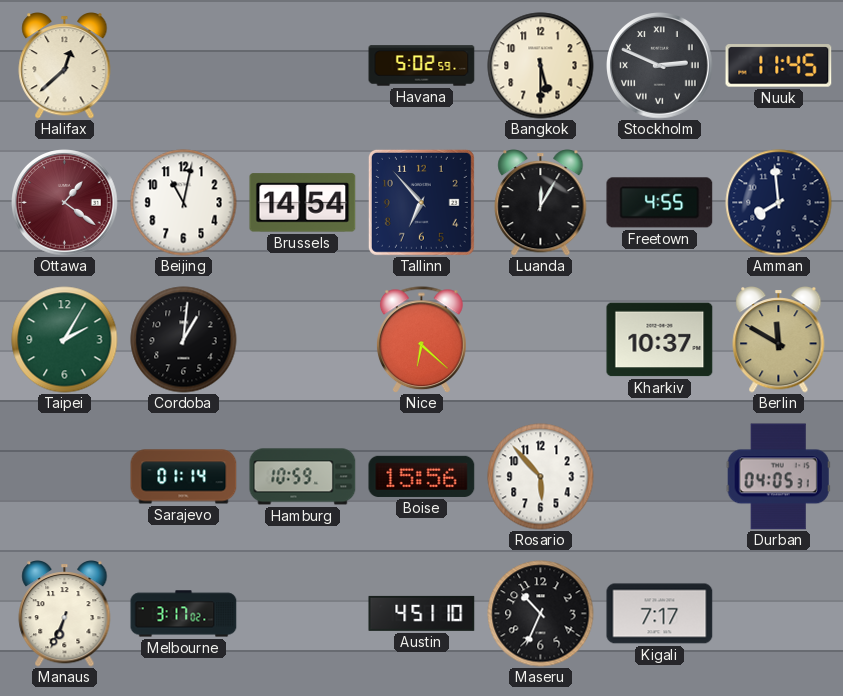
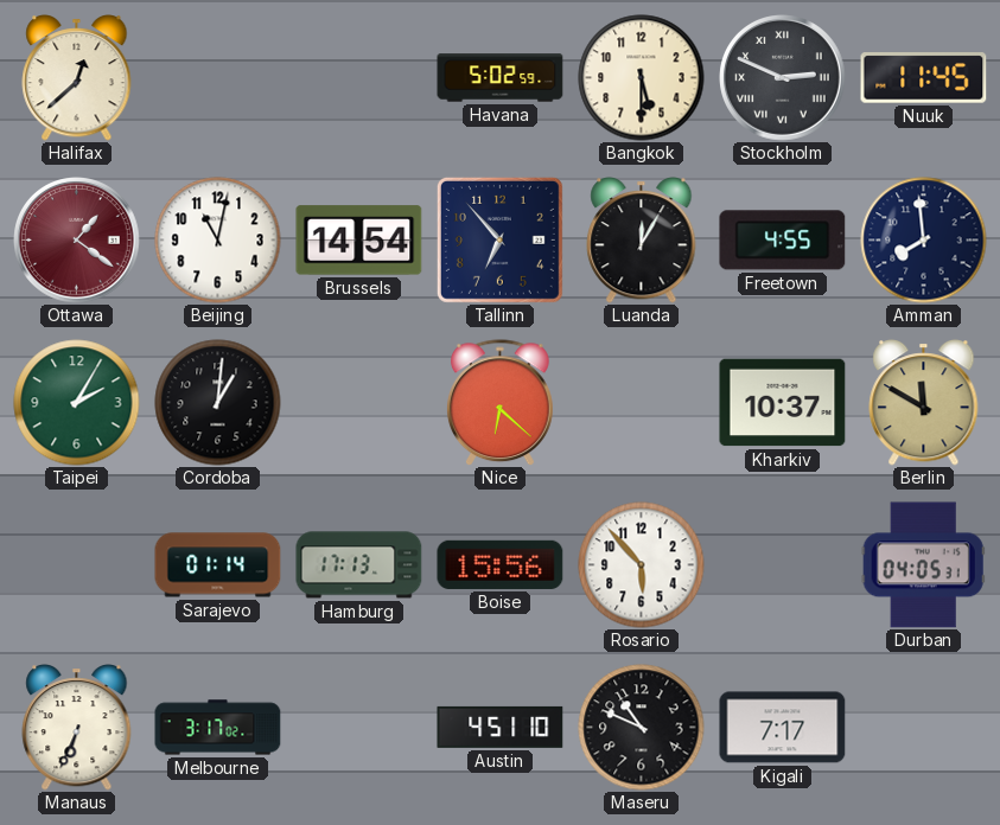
Hamburg: 10:59 -> 17:13 (359, 565)
Maseru: 10:34 -> 10:49 (642, 728)
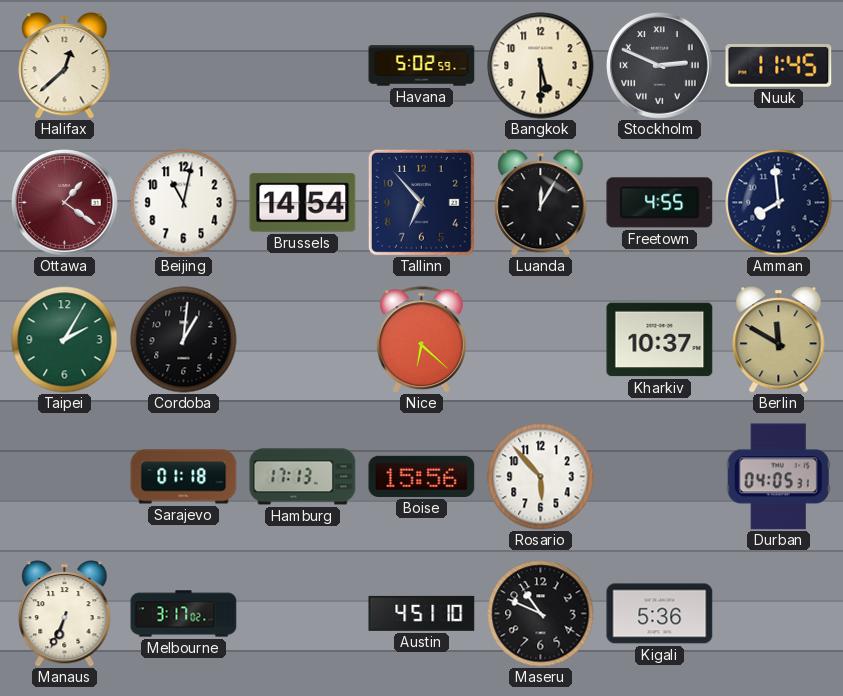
Sarajevo: 01:14 -> 01:18 (184, 477)
Kigali: 7:17 -> 5:36 (660, 614)
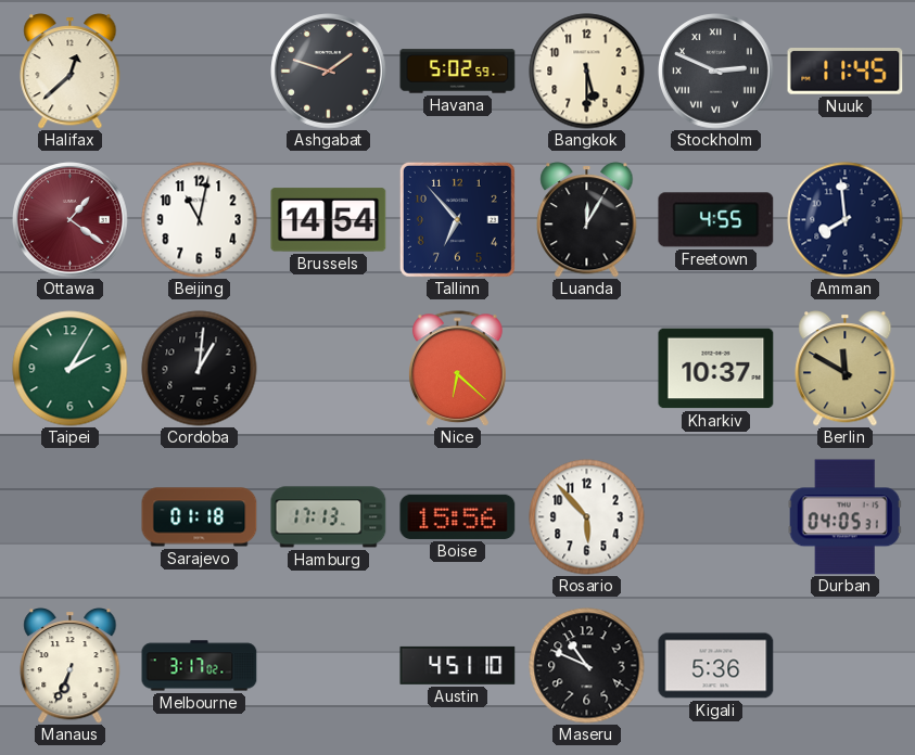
Ashgabat: none -> 1:48 (329, 72)
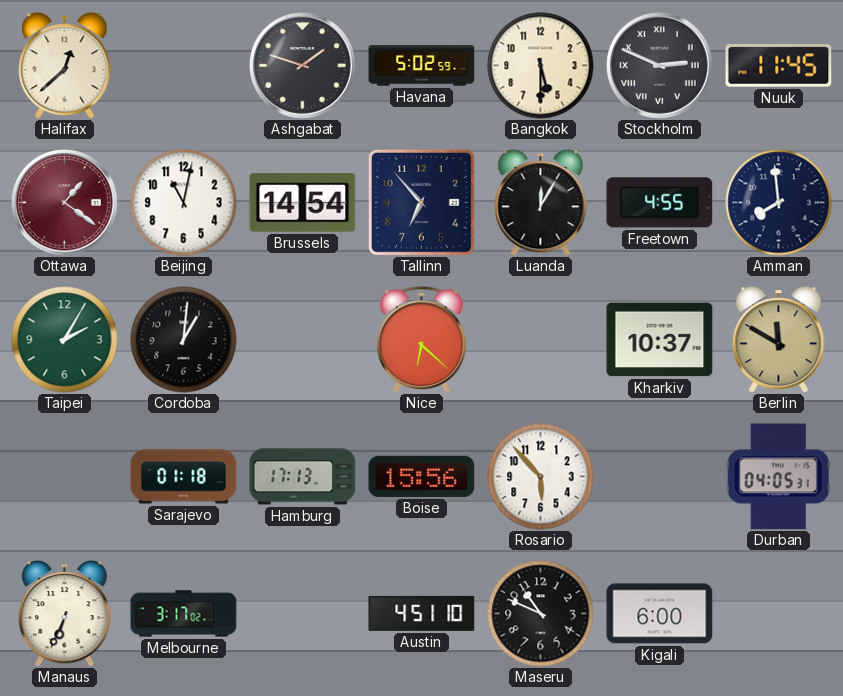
Kigali: 5:36 -> 6:00 (660, 614)
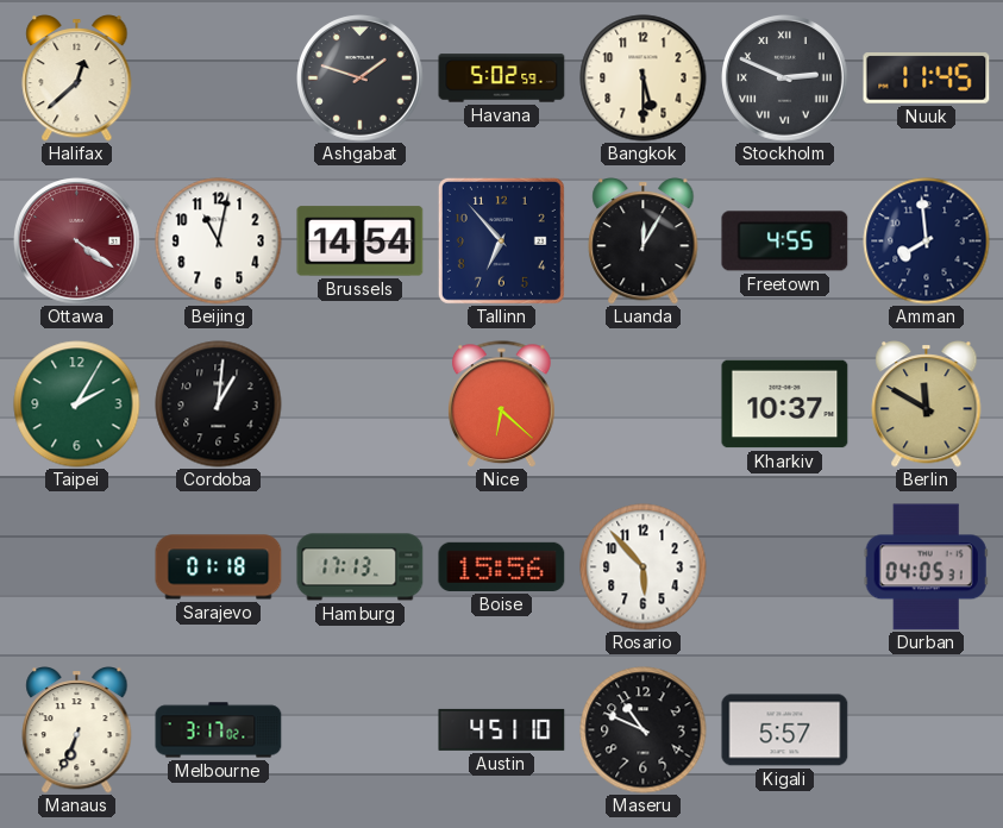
Ottawa: 1:21 -> 4:21 (77, 241)
Kigali: 6:00 -> 5:57 (785, 730)
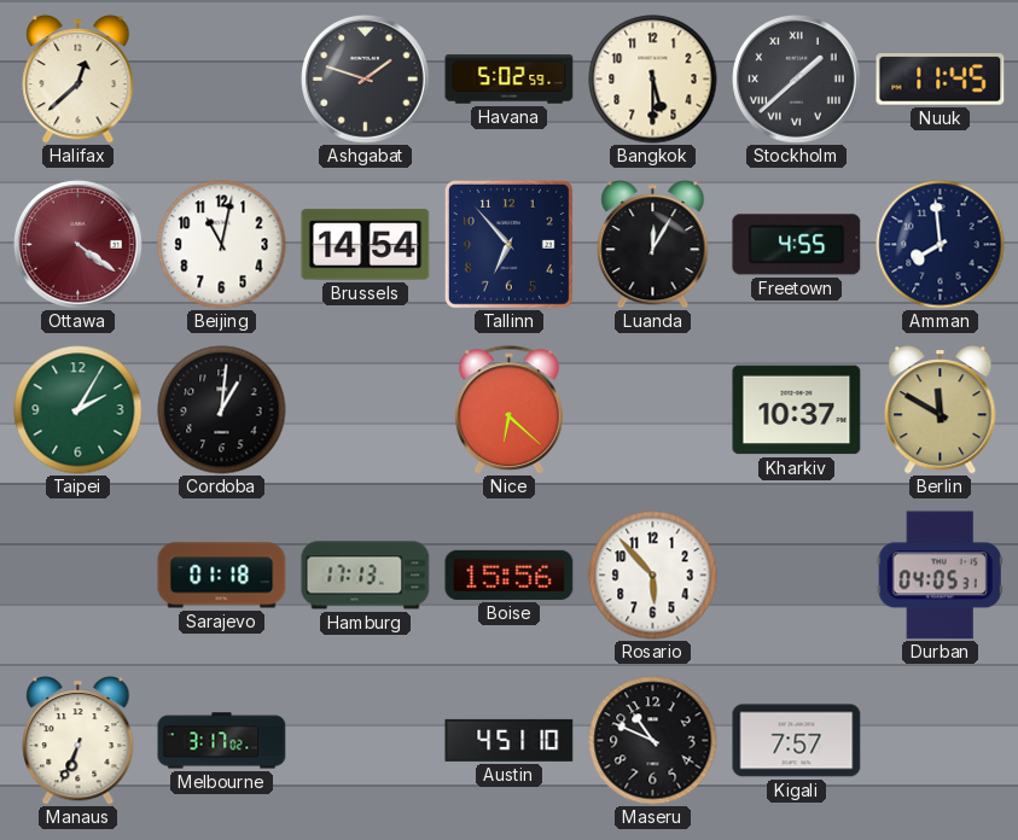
Stockholm: 2:49 -> 1:38 (797, 80)
Kigali: 5:57 -> 7:57 (797, 741)
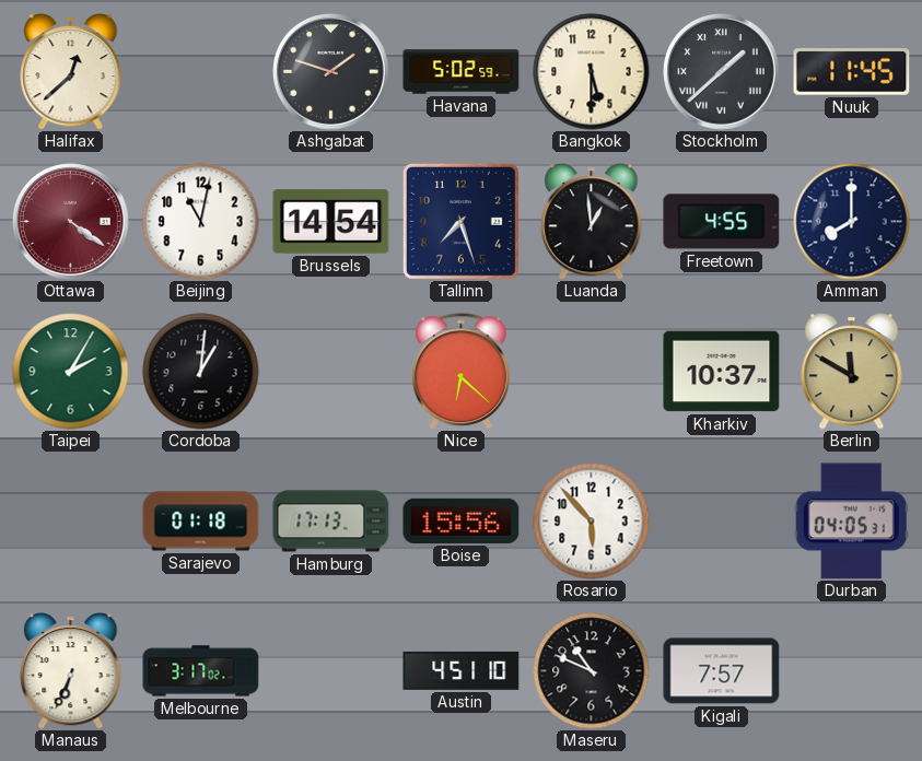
Tallinn: 6:53 -> 7:27 (460, 221)
Luanda: 12:05 -> 12:59 (592, 222)
Amman: 7:59 -> 8:00 (852, 222)
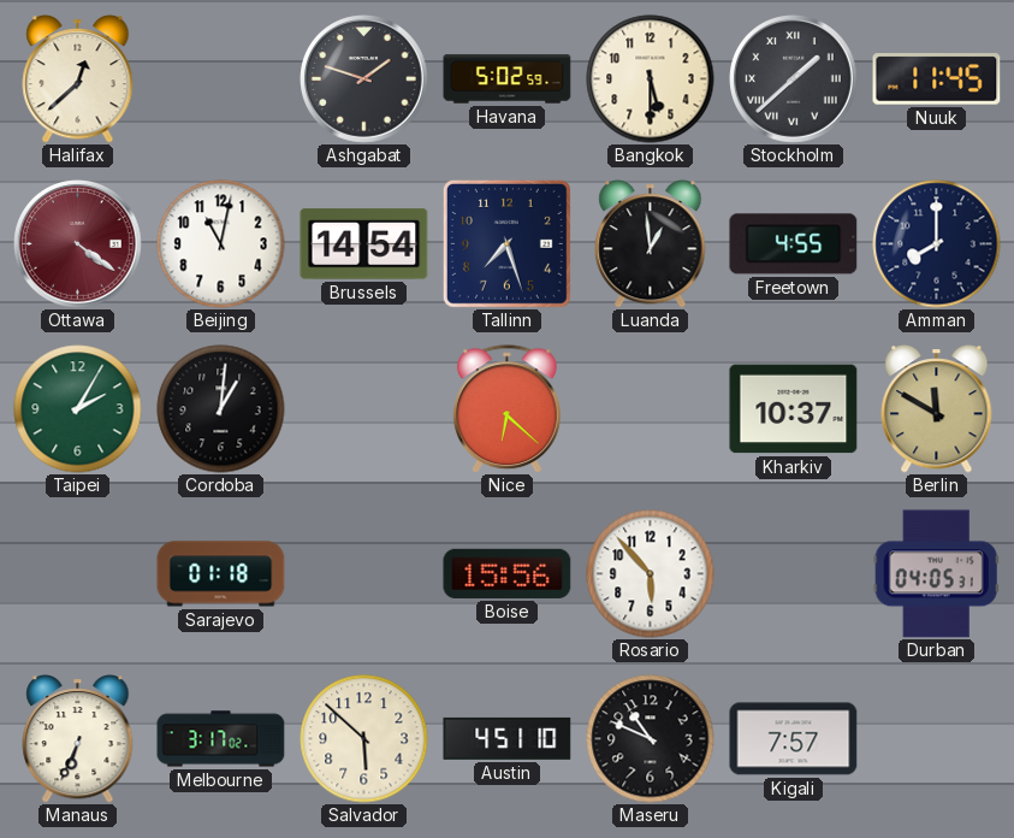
Hamburg: 17:13 -> none (331, 522)
Salvador: none -> 5:52 (364, 739)
